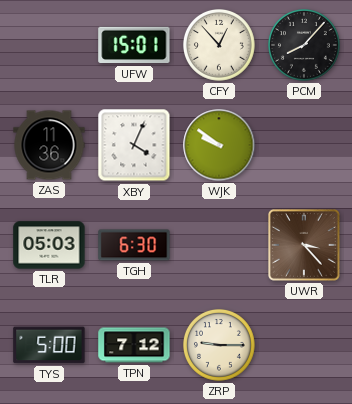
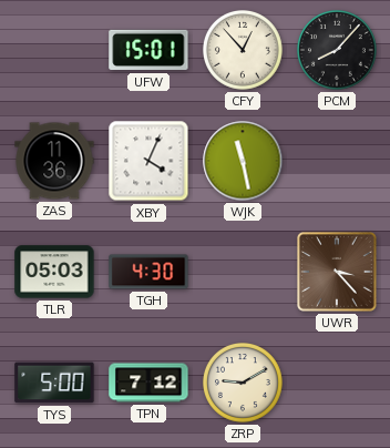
WJK: 9:51 -> 11:28 (243, 161)
TGH: 6:30 -> 4:30 (148, 272)
ZRP: 9:15 -> 9:10 (244, 384)
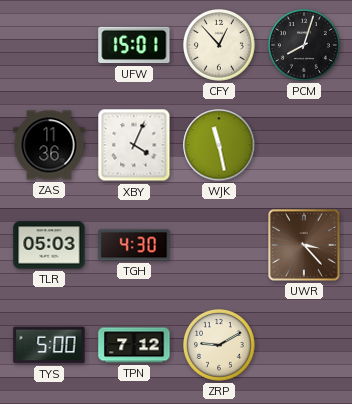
PCM: 8:07 -> 8:03 (305, 46)
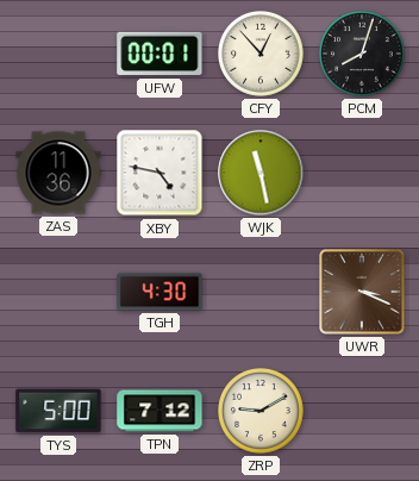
UFW: 15:01 -> 00:01 (160, 54)
XBY: 4:04 -> 4:47 (160, 173)
TLR: 05:03 -> none (49, 245)
UWR: 3:23 -> 3:19 (363, 293)
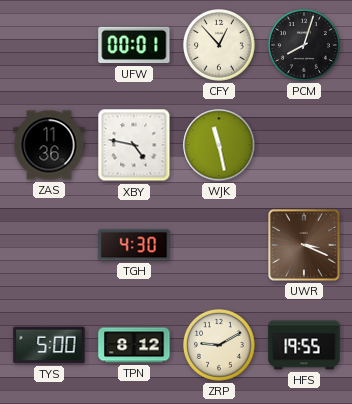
TPN: 7:12 -> 8:12 (134, 345)
HFS: none -> 19:55 (304, 345)
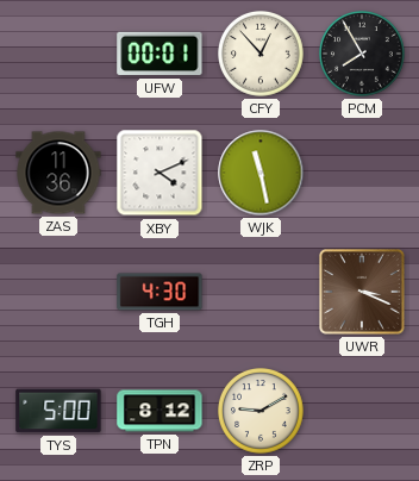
PCM: 8:03 -> 7:55 (363, 55)
XBY: 4:47 -> 4:11 (160, 173)
HFS: 19:55 -> none (304, 345)
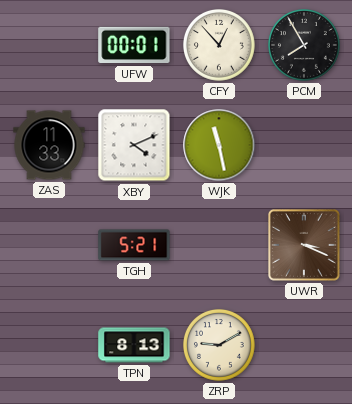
ZAS: 11:36 -> 11:33 (49, 145)
TGH: 4:30 -> 5:21 (134, 245)
TYS: 5:00 -> none (58, 411)
TPN: 8:12 -> 8:13 (134, 345)
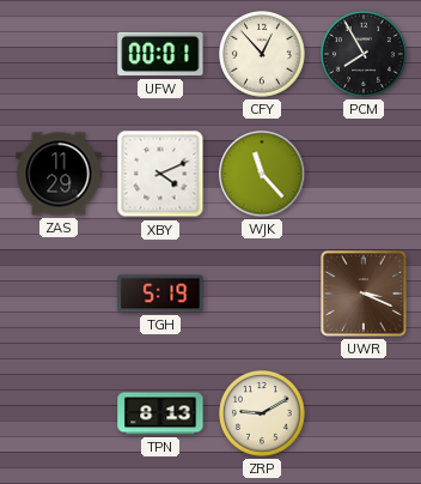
ZAS: 11:33 -> 11:29 (59, 174)
WJK: 11:28 -> 11:23 (262, 174)
TGH: 5:21 -> 5:19 (160, 294)
